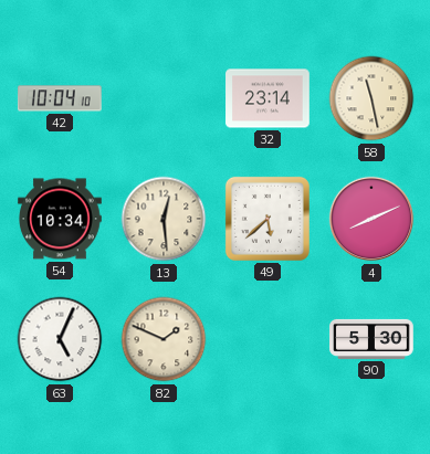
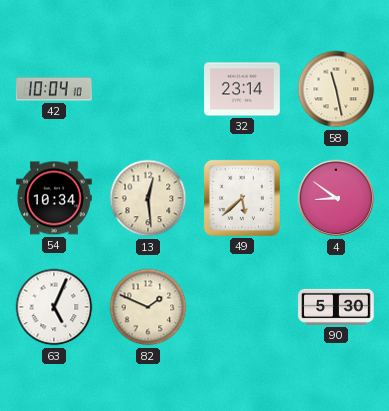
4: 8:11 -> 8:51 (336, 198)
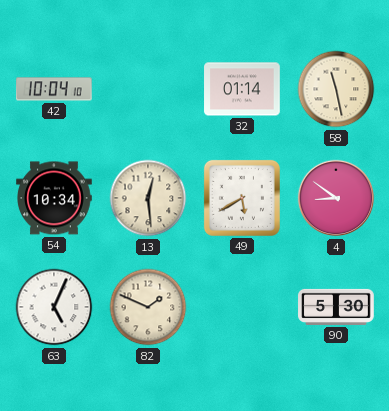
32: 23:14 -> 01:14 (242, 89)
49: 5:38 -> 5:40 (242, 198)
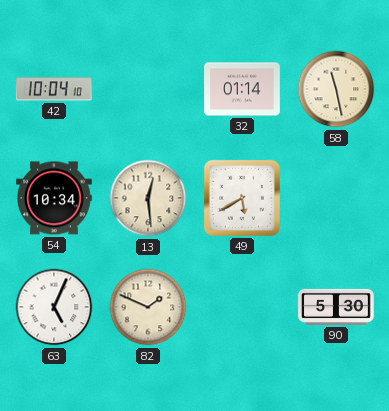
4: 8:51 -> none (336, 198)
